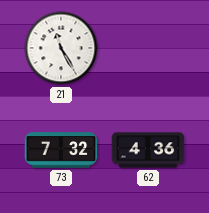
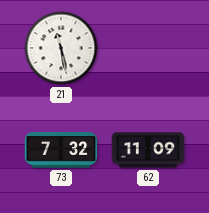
21: 11:25 -> 11:28 (61, 48)
62: 4:36 -> 11:09 (148, 150)
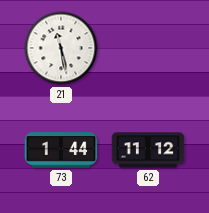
73: 7:32 -> 1:44 (61, 150)
62: 11:09 -> 11:12 (148, 150)
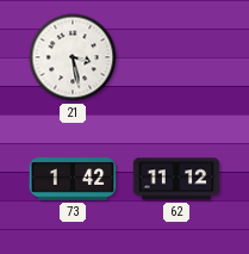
21: 11:28 -> 3:28 (73, 57)
73: 1:44 -> 1:42 (73, 179)
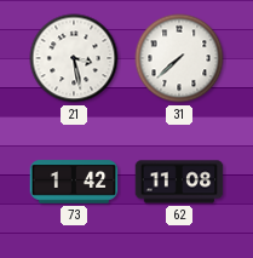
31: none -> 7:38 (179, 58)
62: 11:12 -> 11:08 (179, 182)
